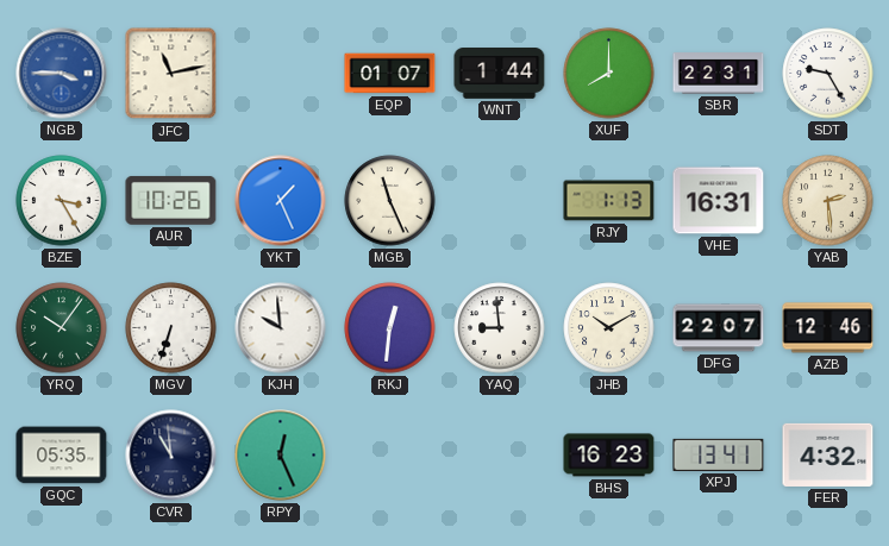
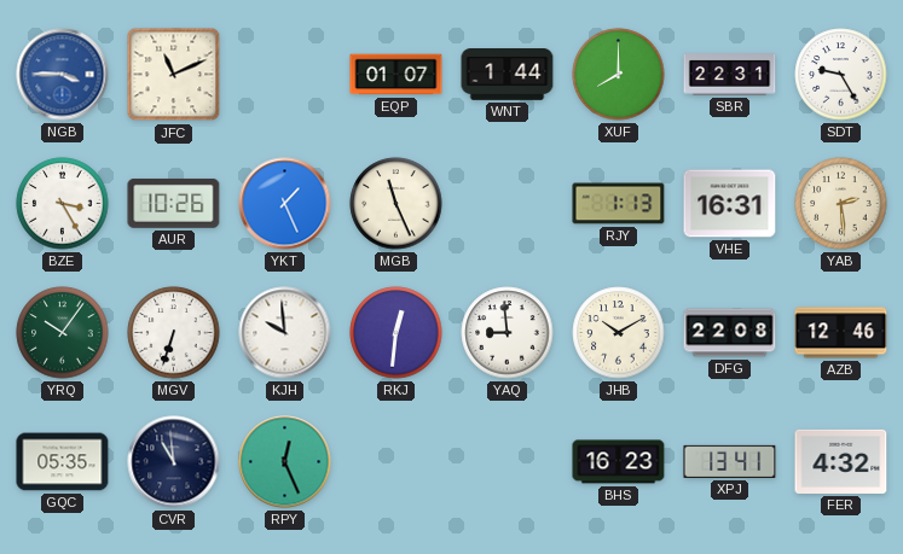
JFC: 11:13 -> 11:11 (174, 75)
DFG: 22:07 -> 22:08 (730, 333)
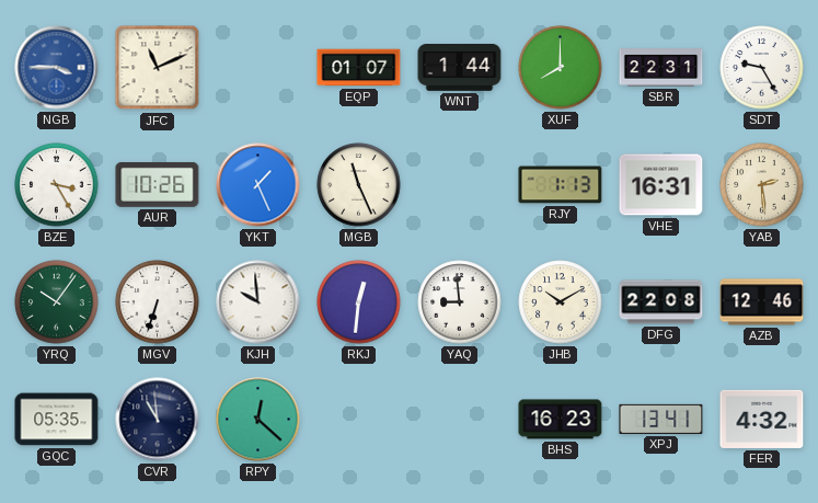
RPY: 12:26 -> 12:22 (258, 420)
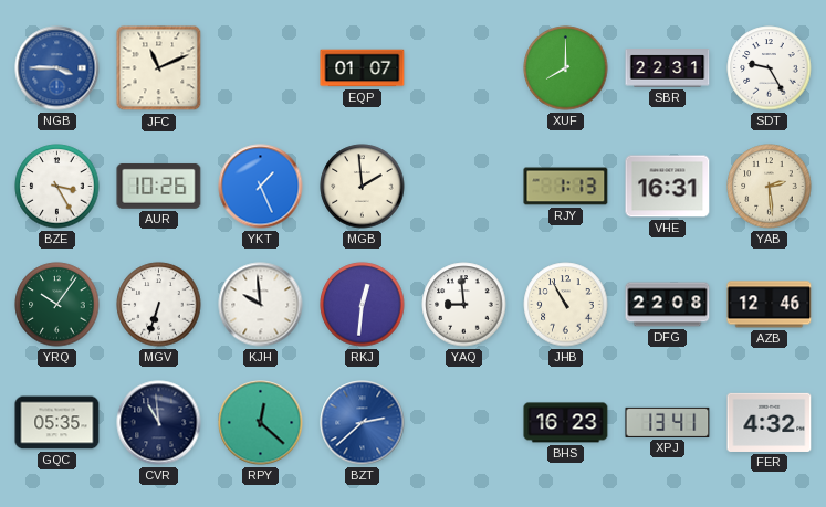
WNT: 1:44 -> none (460, 68)
MGB: 11:26 -> 1:59 (363, 187)
JHB: 10:10 -> 10:55 (566, 305)
BZT: none -> 2:38 (363, 423)
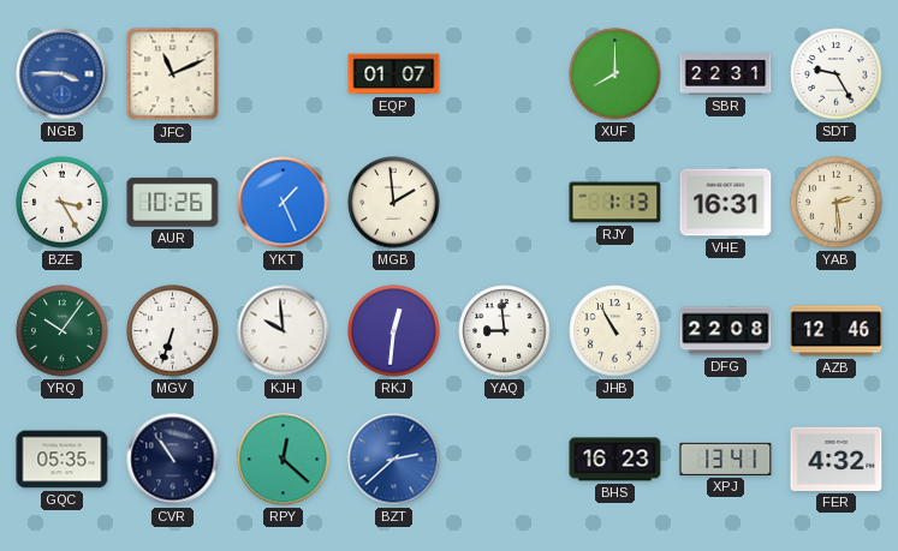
CVR: 10:59 -> 10:54 (173, 460)
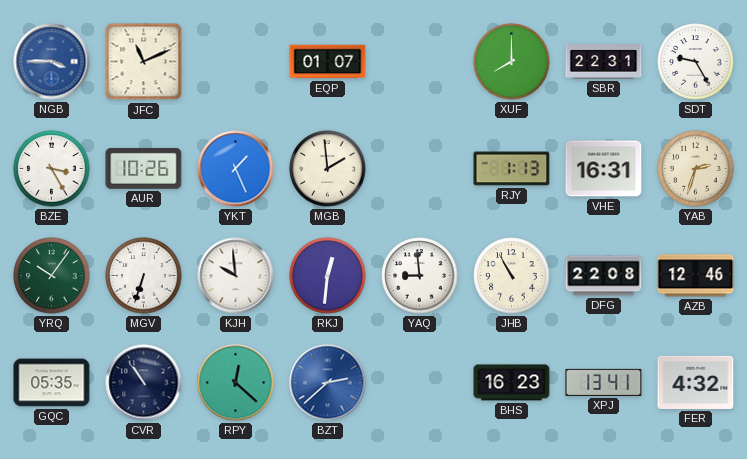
YAB: 2:29 -> 2:33 (696, 169)
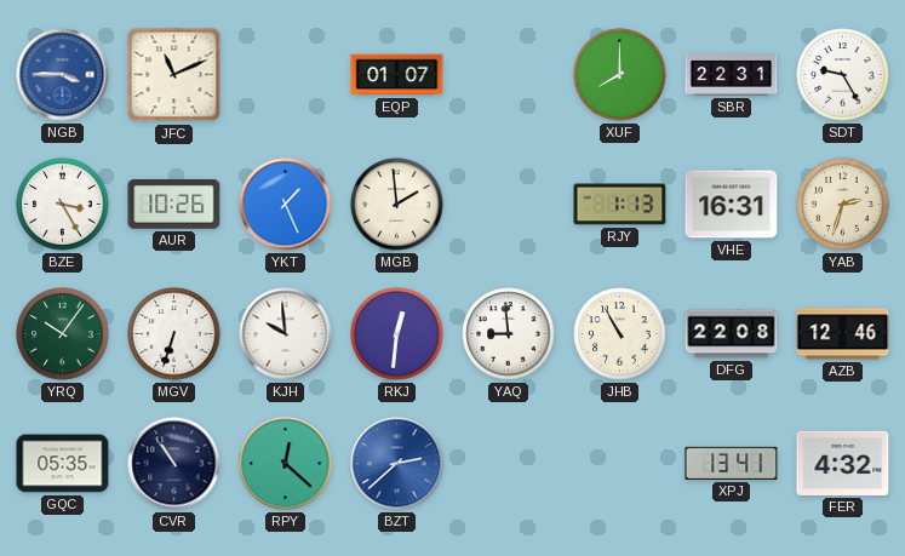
BHS: 16:23 -> none (512, 383)
